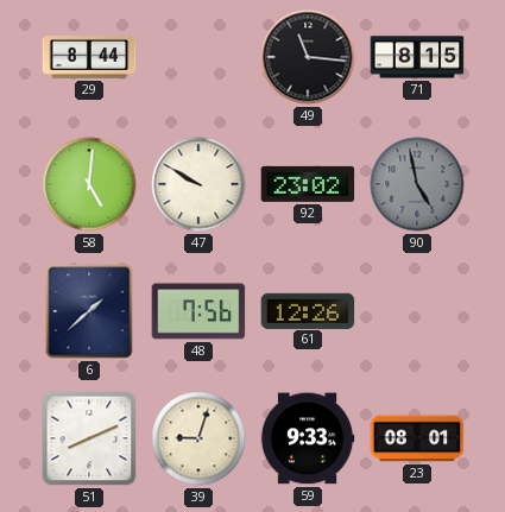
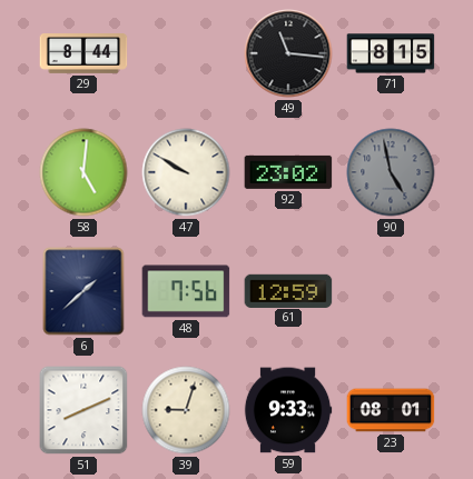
61: 12:26 -> 12:59 (288, 290)
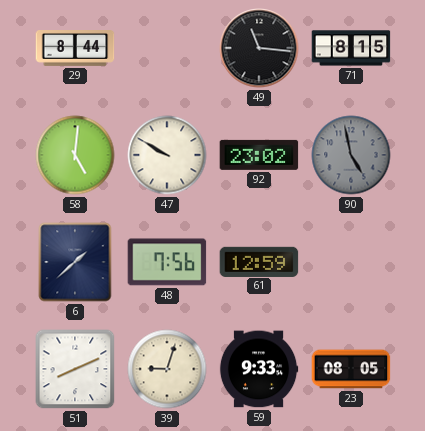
23: 08:01 -> 08:05 (351, 369)
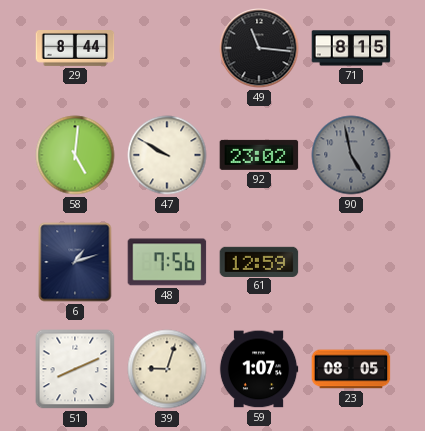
6: 1:38 -> 1:12 (75, 262)
59: 9:33 -> 1:07 (259, 369)
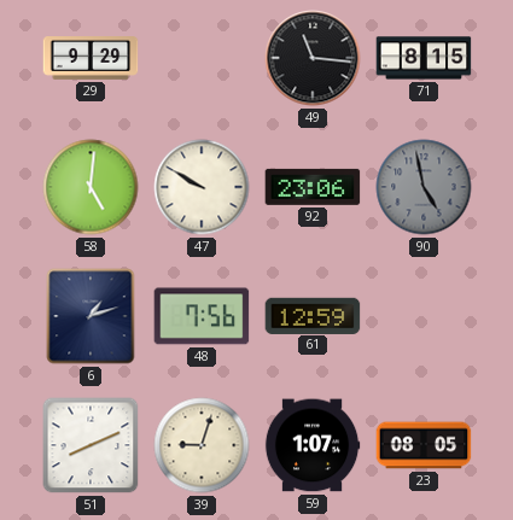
29: 8:44 -> 9:29 (91, 59)
92: 23:02 -> 23:06 (313, 187)
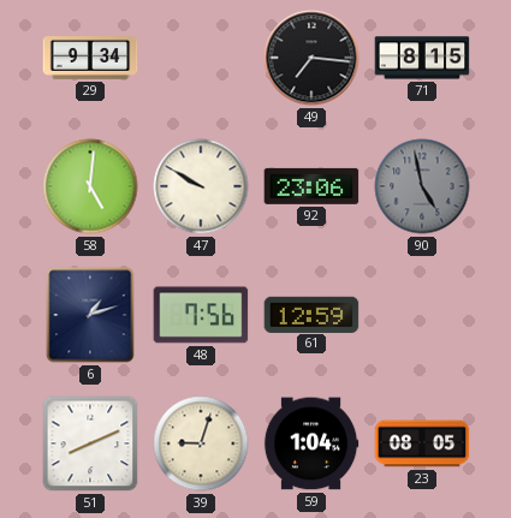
29: 9:29 -> 9:34 (90, 59)
49: 11:16 -> 7:16 (311, 58)
59: 1:07 -> 1:04 (311, 443)
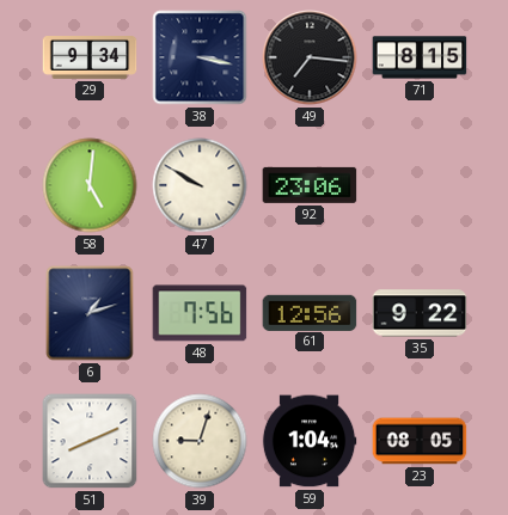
38: none -> 3:17 (200, 57)
90: 4:58 -> none (422, 186)
61: 12:59 -> 12:56 (310, 312)
35: none -> 9:22 (420, 313)
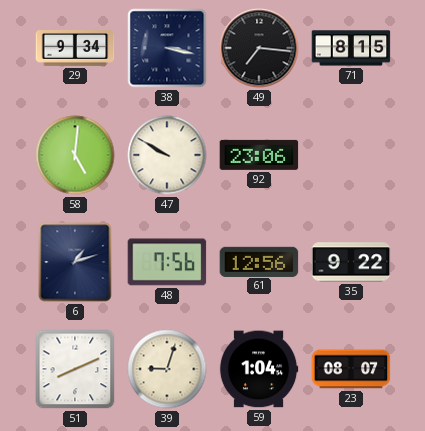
23: 08:05 -> 08:07 (351, 369)
